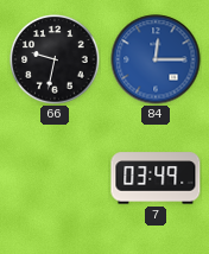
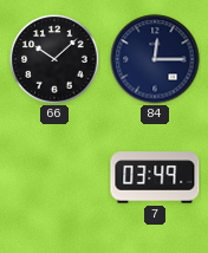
66: 9:32 -> 10:08 (54, 59)
84 dial: blue -> navy (155, 59)
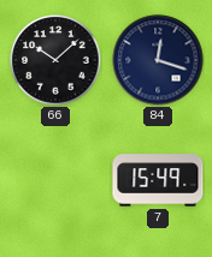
84: 12:15 -> 12:18 (158, 60)
7: 03:49 -> 15:49 (158, 180)
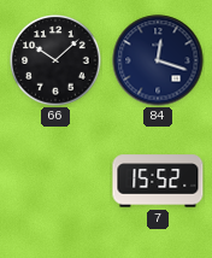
7: 15:49 -> 15:52 (158, 181)
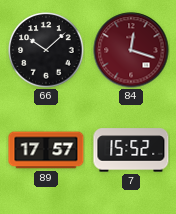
84 dial: navy -> burgundy (131, 50)
89: none -> 17:57 (46, 150)
